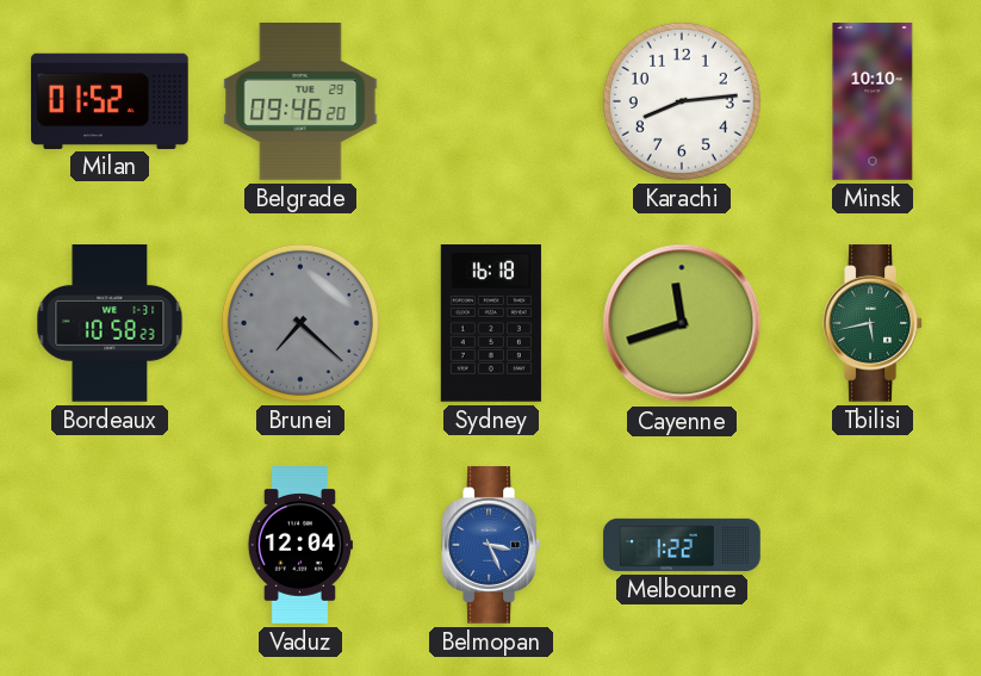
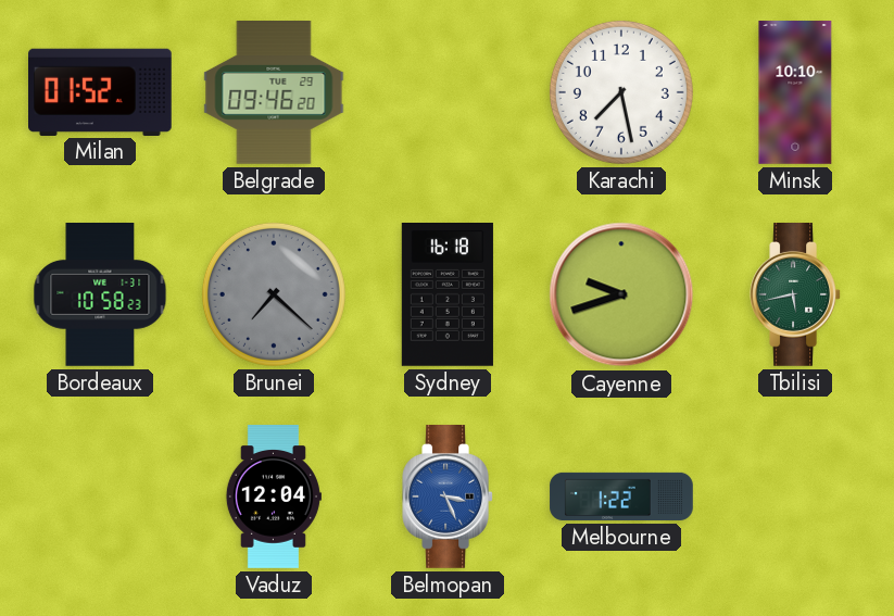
Karachi: 8:14 -> 7:28 (621, 92)
Cayenne: 11:42 -> 9:42 (621, 294)
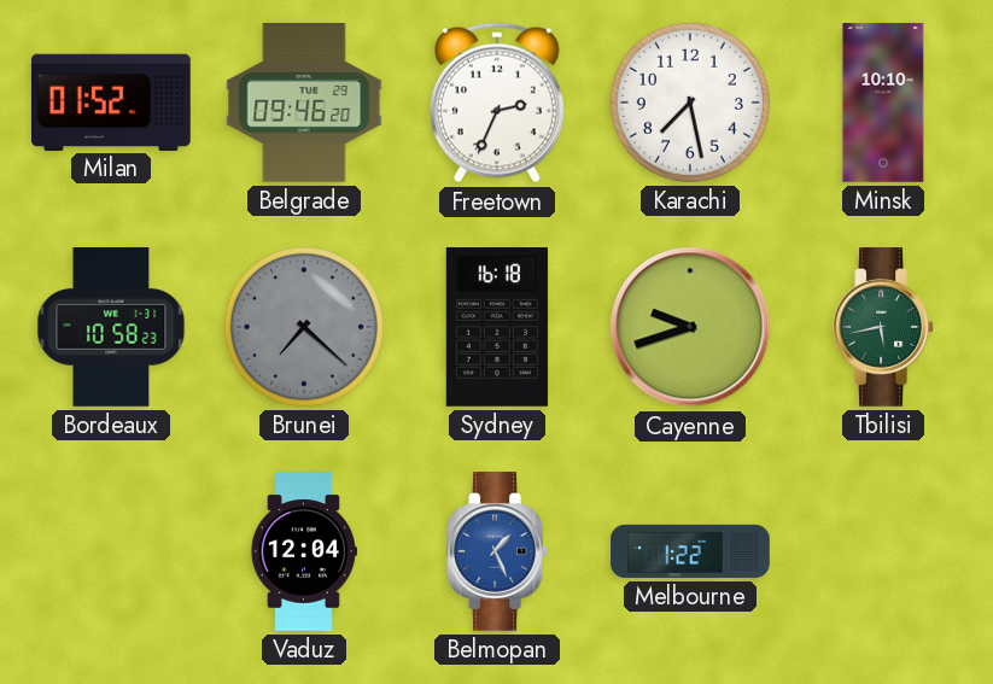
Freetown: none -> 2:34 (497, 103)
Belmopan: 3:26 -> 1:26 (497, 553)
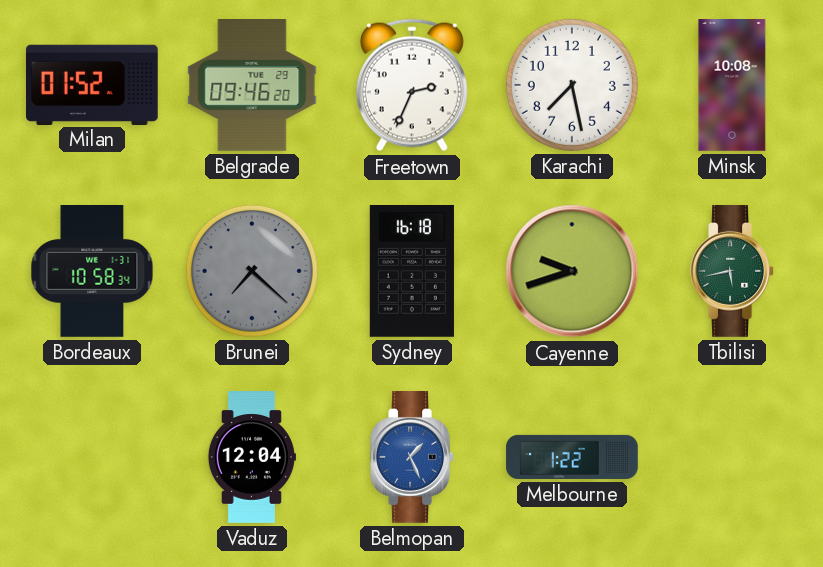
Minsk: 10:10 -> 10:08 (732, 85)
Bordeaux: 10:58:23 -> 10:58:34 (92, 272)
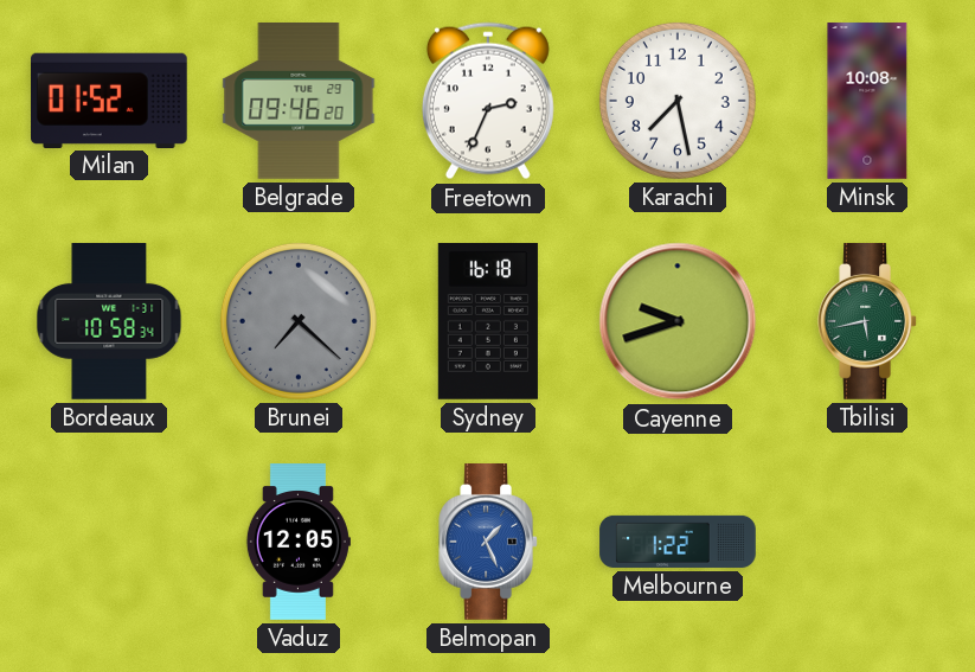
Vaduz: 12:04 -> 12:05 (297, 542)
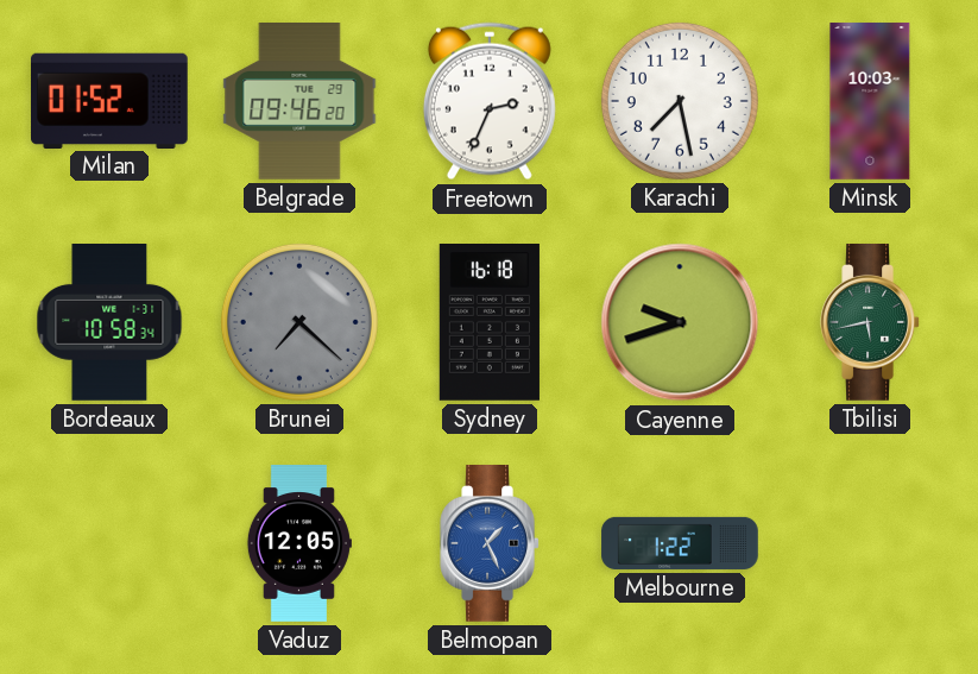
Minsk: 10:08 -> 10:03 (870, 101)
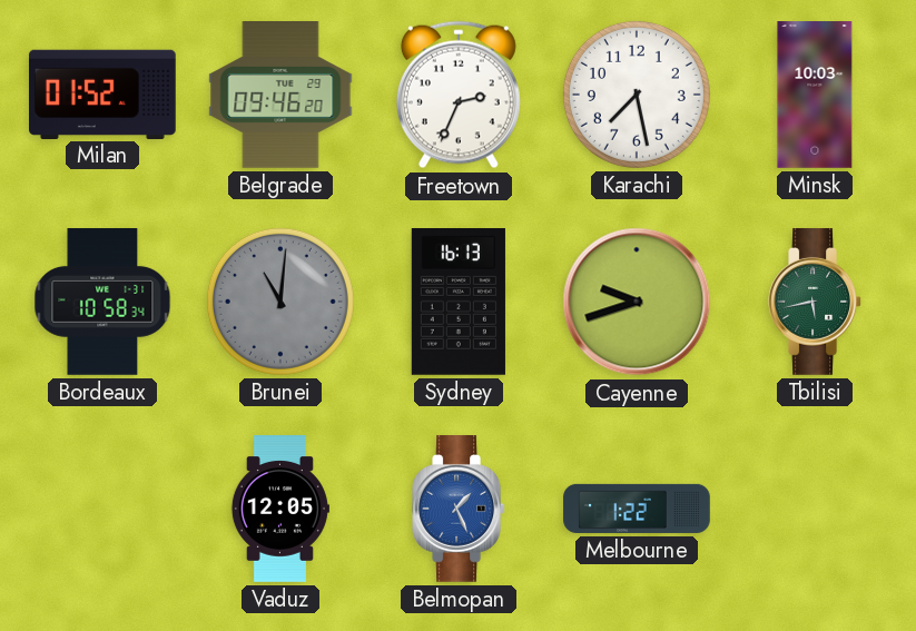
Brunei: 7:22 -> 11:01 (280, 302)
Sydney: 16:18 -> 16:13 (459, 303)
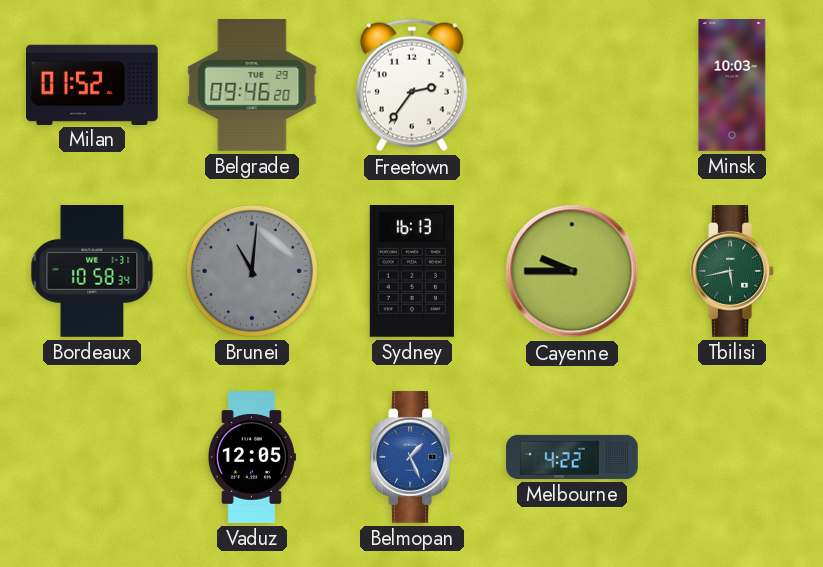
Freetown: 2:34 -> 2:36 (412, 85)
Karachi: 7:28 -> none (637, 95)
Cayenne: 9:42 -> 9:45 (572, 271)
Melbourne: 1:22 -> 4:22 (572, 457)
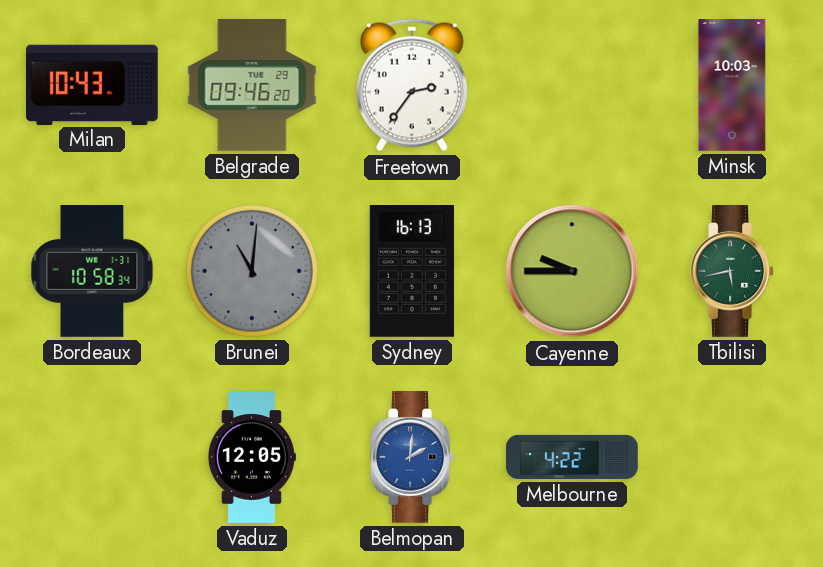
Milan: 01:52 -> 10:43 (93, 84)
Belmopan: 1:26 -> 2:01 (412, 458)
